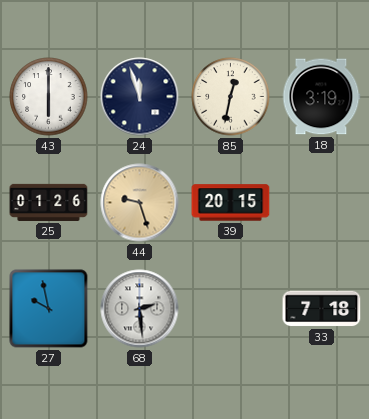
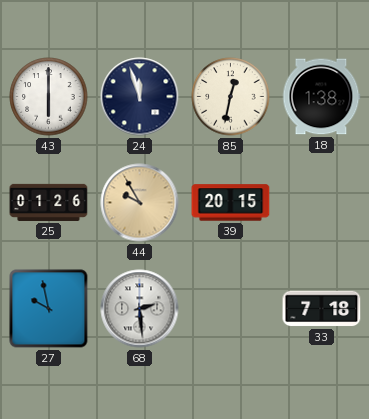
18: 3:19 -> 1:38 (321, 97)
44: 9:27 -> 9:55 (140, 203)
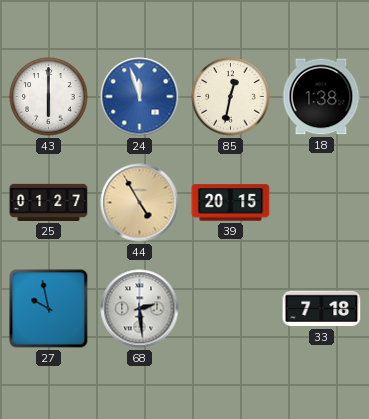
24 dial: navy -> blue (140, 97)
25: 01:26 -> 01:27 (49, 202)
44: 9:55 -> 4:55 (140, 203)
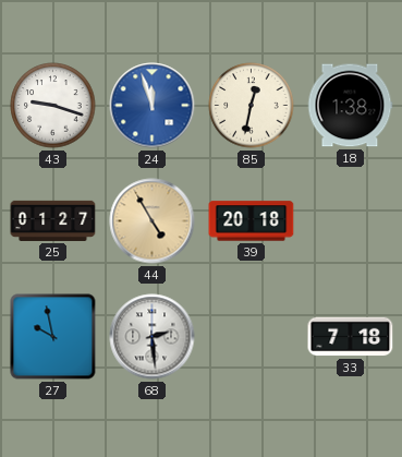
43: 6:00 -> 9:18 (53, 106)
39: 20:15 -> 20:18 (252, 221)
